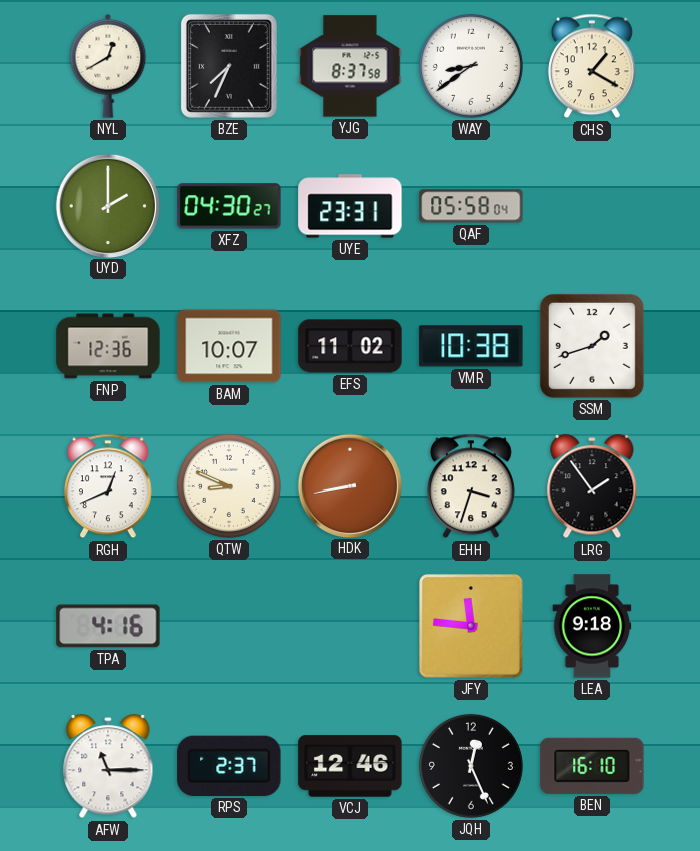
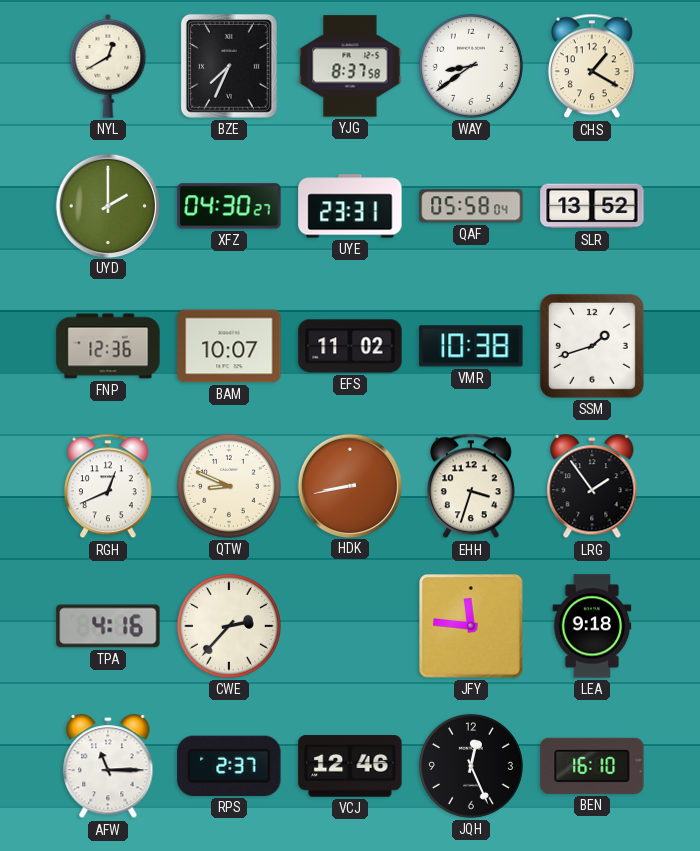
SLR: none -> 13:52 (592, 206)
CWE: none -> 2:37 (229, 626)
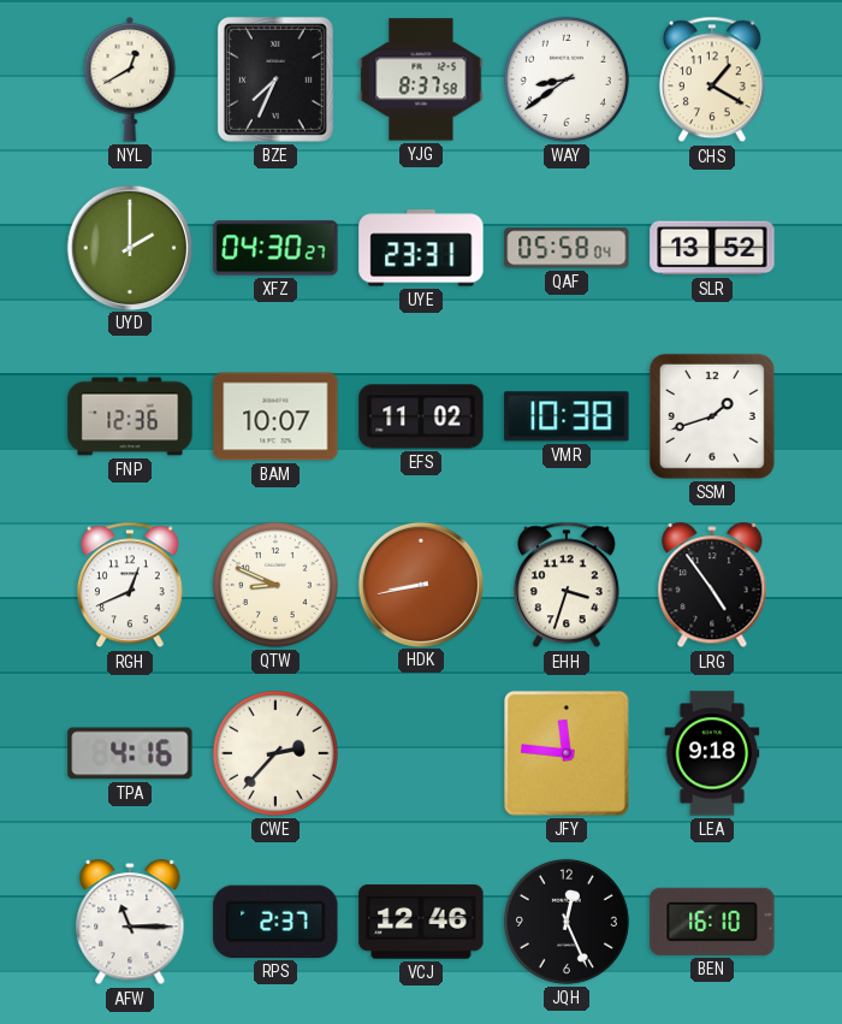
LRG: 1:54 -> 4:54 (712, 586)
